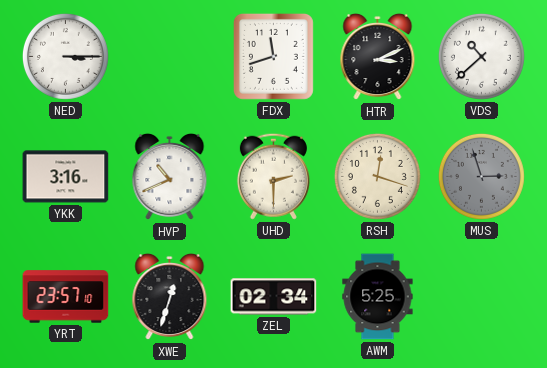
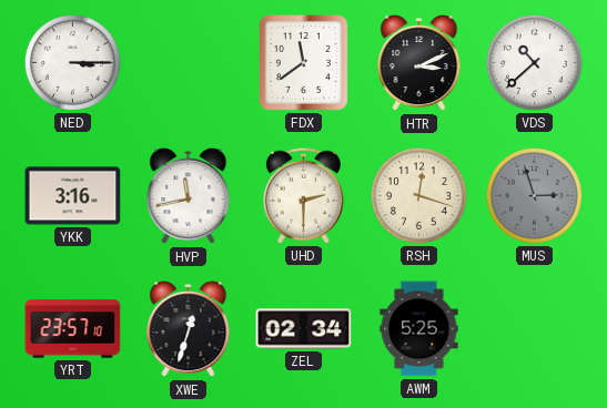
FDX: 11:42 -> 11:39 (303, 62)
HVP: 10:41 -> 11:43 (189, 196)
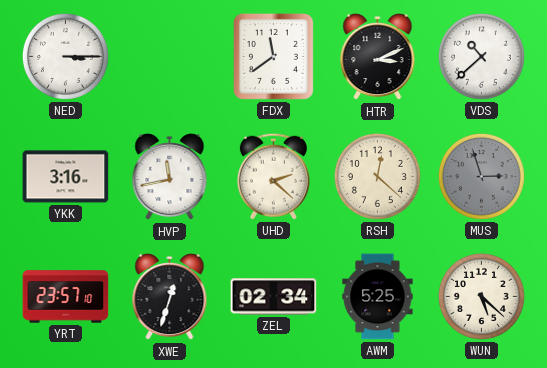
UHD: 2:30 -> 2:22 (273, 176)
RSH: 12:18 -> 12:22 (377, 176)
WUN: none -> 5:22 (481, 296)
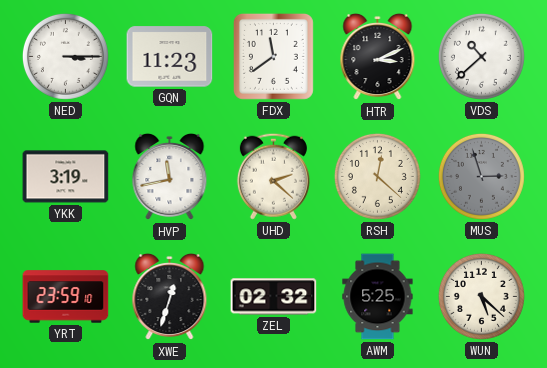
GQN: none -> 11:23 (170, 57)
YKK: 3:16 -> 3:19 (66, 177)
YRT: 23:57 -> 23:59 (66, 297)
ZEL: 02:34 -> 02:32 (274, 297)
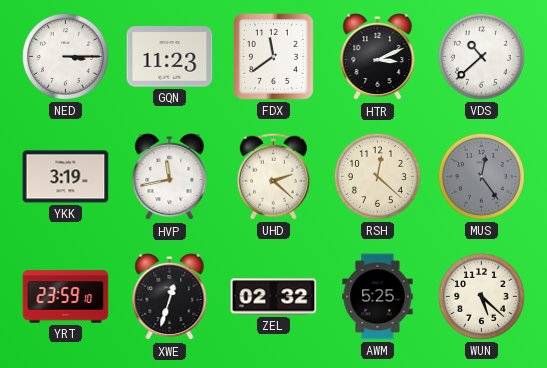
MUS: 2:57 -> 12:24 (481, 176)
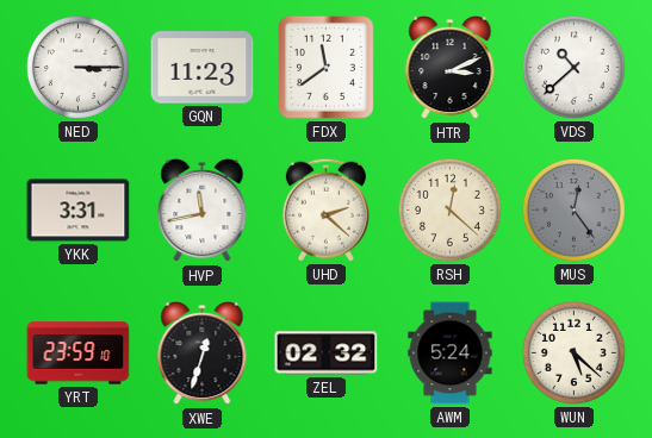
YKK: 3:19 -> 3:31 (79, 211)
AWM: 5:25 -> 5:24 (451, 353)
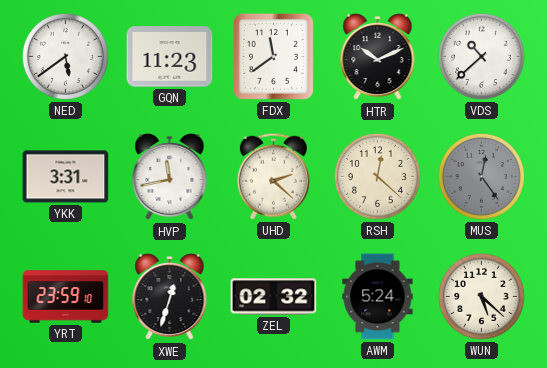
NED: 3:15 -> 5:39 (65, 56)
HTR: 3:11 -> 10:11 (378, 57)
